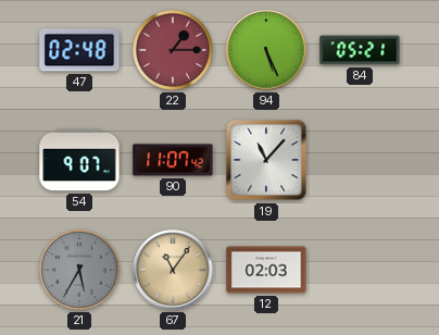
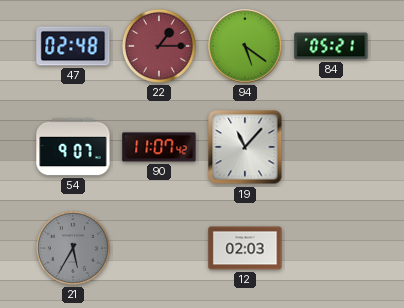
94: 5:26 -> 5:21 (245, 46)
67: 11:06 -> none (173, 270)
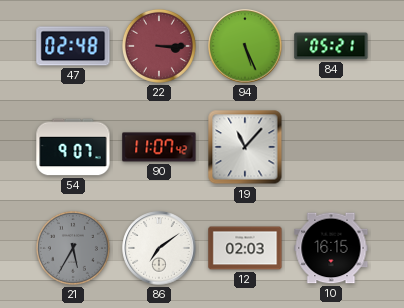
22: 1:15 -> 3:15 (159, 46)
94: 5:21 -> 5:26 (245, 46)
86: none -> 7:09 (159, 248)
10: none -> 16:15 (331, 248)
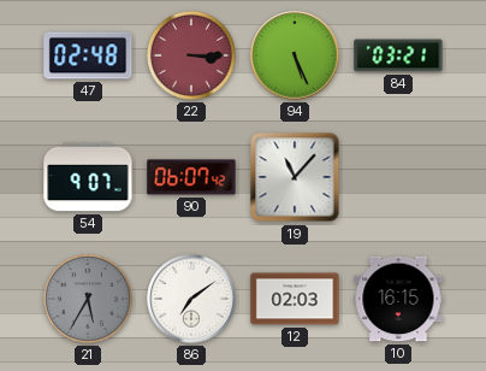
84: 05:21 -> 03:21 (398, 55)
90: 11:07 -> 06:07 (191, 177)
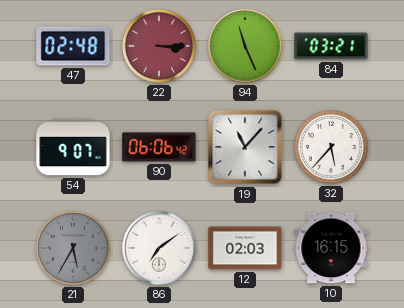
94: 5:26 -> 11:26 (245, 46)
90: 06:07 -> 06:06 (159, 147)
32: none -> 5:37 (331, 147)
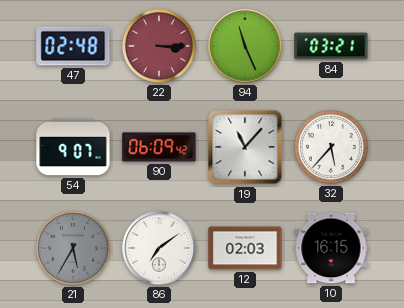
90: 06:06 -> 06:09 (159, 147)
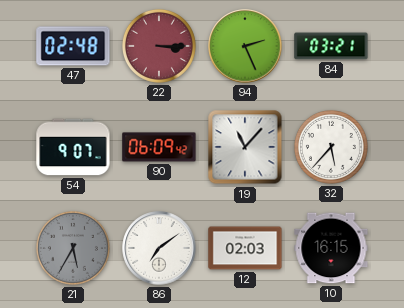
94: 11:26 -> 2:26 (245, 46)
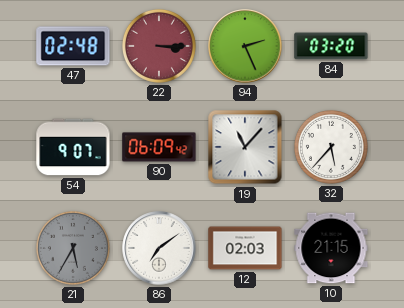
84: 03:21 -> 03:20 (331, 46)
10: 16:15 -> 21:15 (331, 248)
